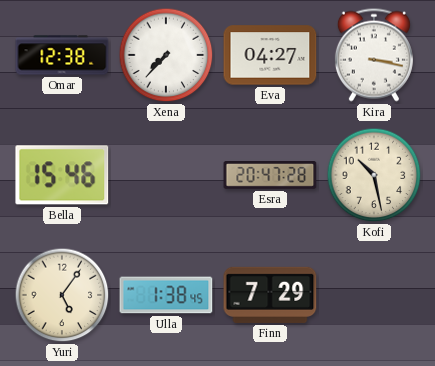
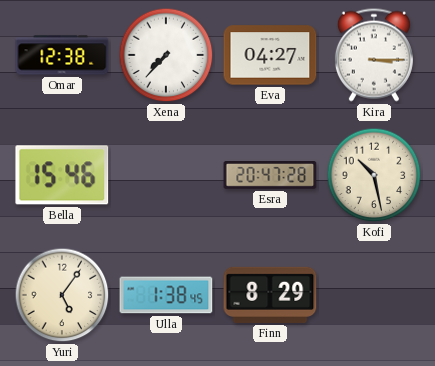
Kira: 3:17 -> 3:15 (374, 55)
Finn: 7:29 -> 8:29 (270, 295)
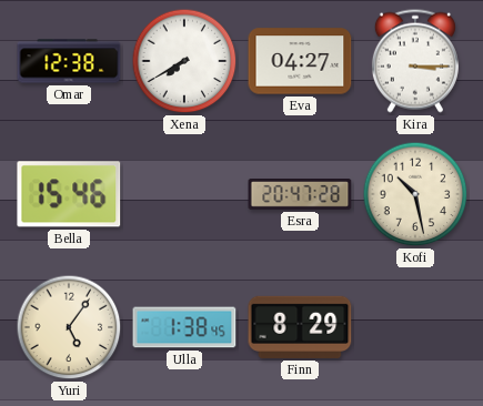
Xena: 7:37 -> 7:40 (184, 61)
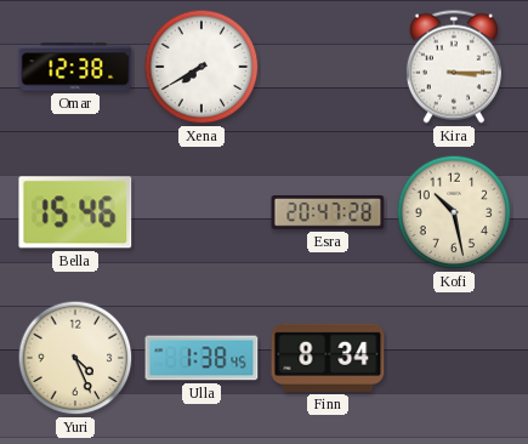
Eva: 04:27 -> none (300, 61)
Yuri: 5:06 -> 4:26 (75, 358)
Finn: 8:29 -> 8:34 (328, 358)
